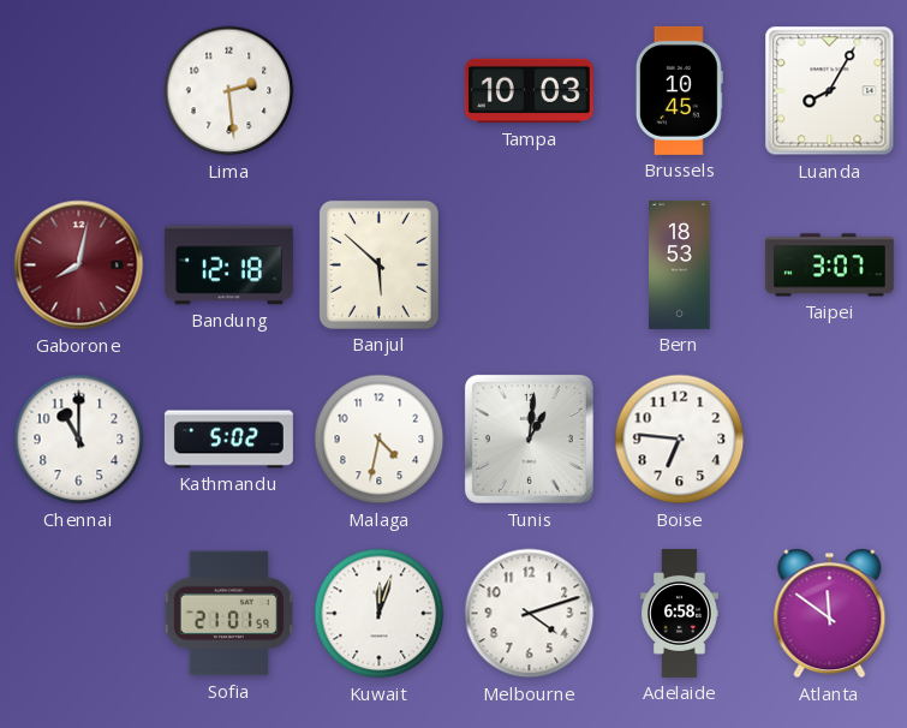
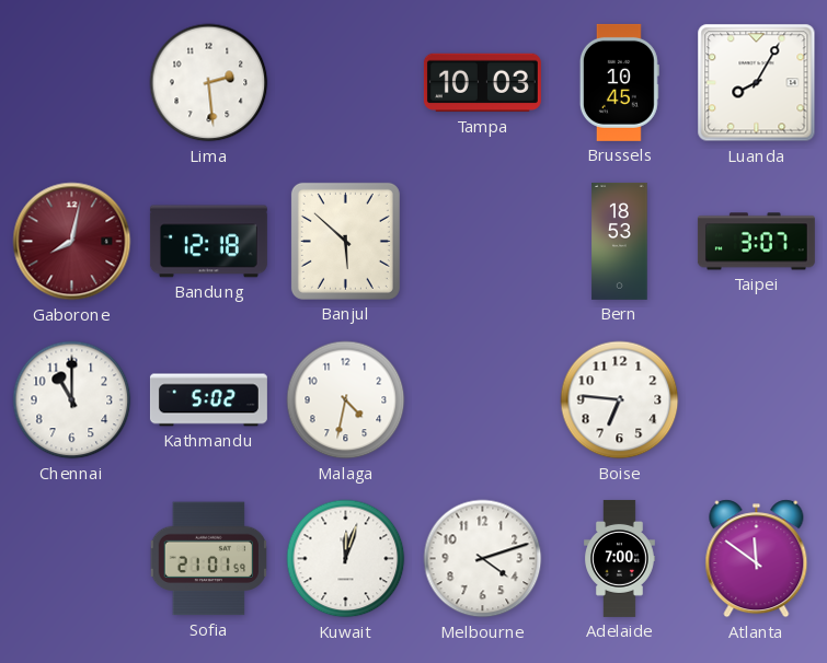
Tunis: 1:01 -> none (529, 438)
Adelaide: 6:58 -> 7:00 (620, 558)
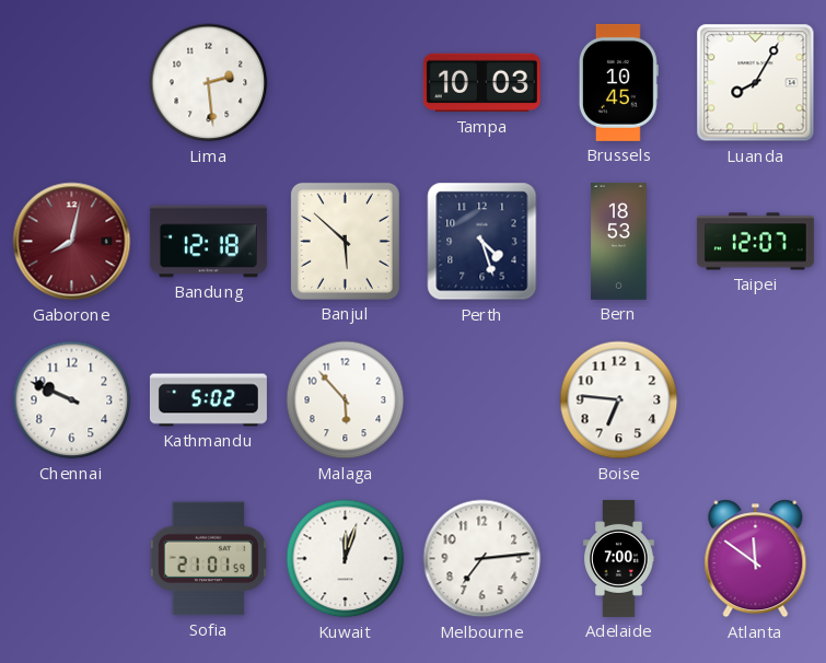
Perth: none -> 4:27 (482, 242)
Taipei: 3:07 -> 12:07 (755, 242)
Chennai: 11:00 -> 9:49 (72, 400)
Malaga: 4:32 -> 5:53 (346, 400)
Melbourne: 4:12 -> 7:14 (482, 559)
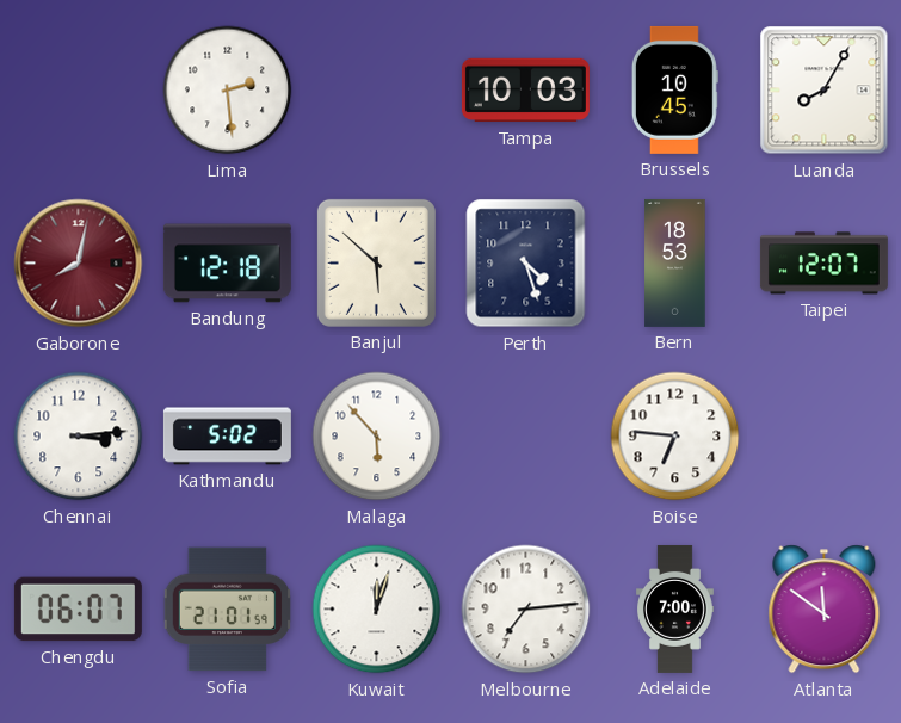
Chennai: 9:49 -> 3:14 (79, 437)
Chengdu: none -> 06:07 (78, 610)
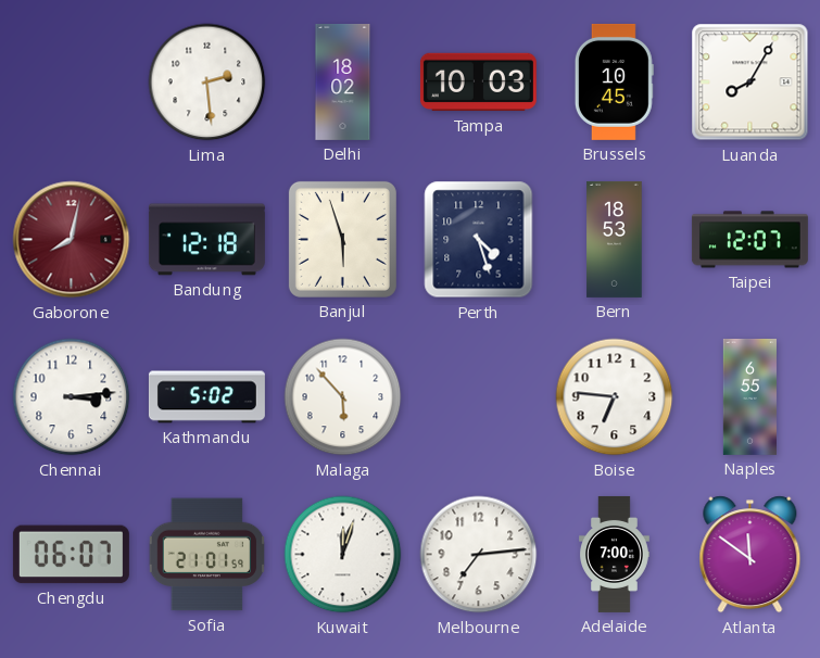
Delhi: none -> 18:02 (343, 81)
Banjul: 5:52 -> 5:57 (342, 239)
Naples: none -> 6:55 (749, 396)
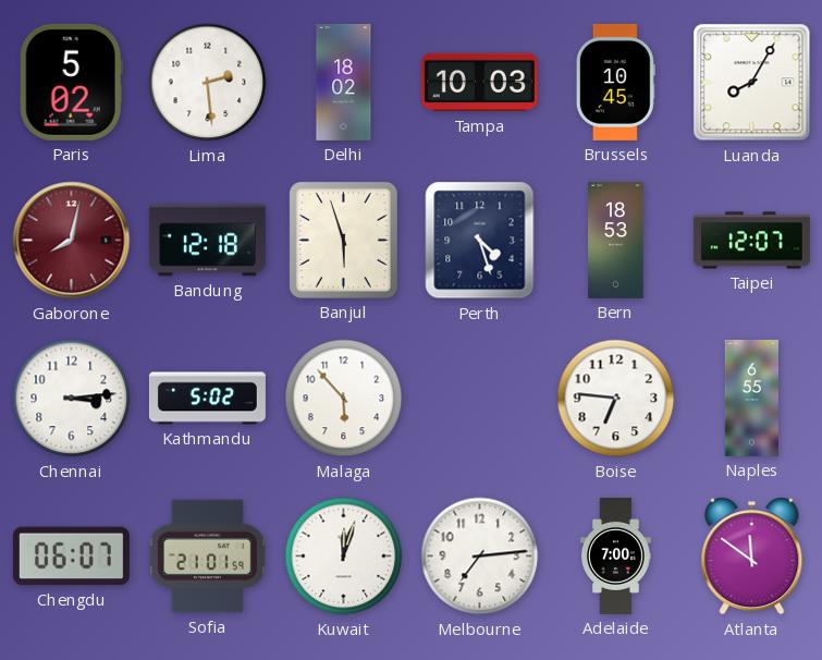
Paris: none -> 5:02 (71, 82)
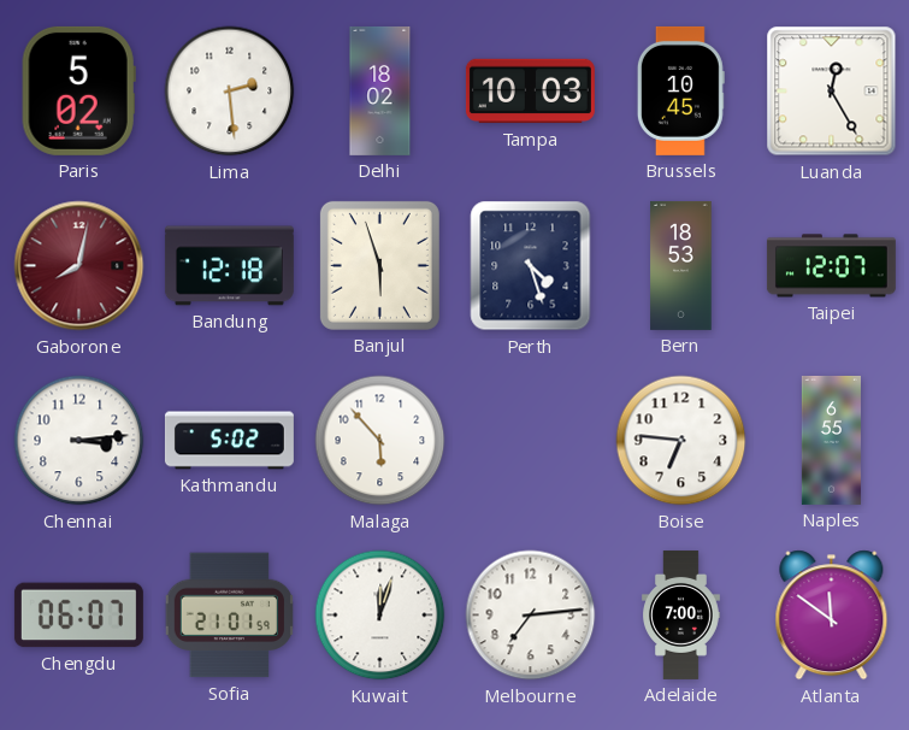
Luanda: 8:05 -> 12:25 (832, 92)
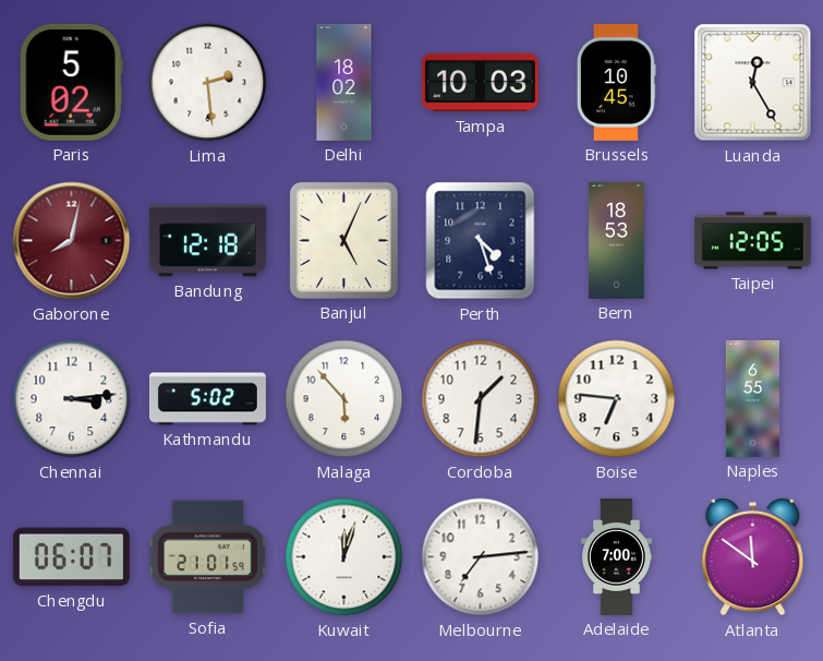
Banjul: 5:57 -> 5:04 (343, 240)
Taipei: 12:07 -> 12:05 (752, 241)
Cordoba: none -> 1:31 (481, 399)
